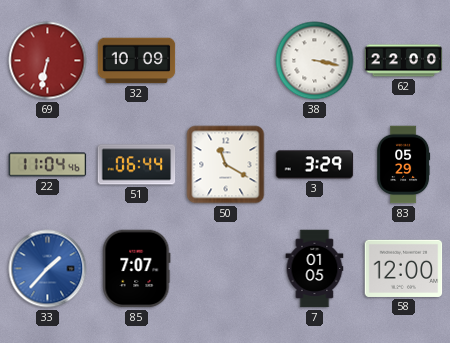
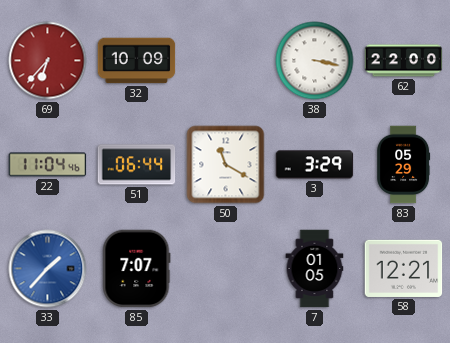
69: 6:32 -> 6:37 (48, 61)
58: 12:00 -> 12:21 (404, 268)
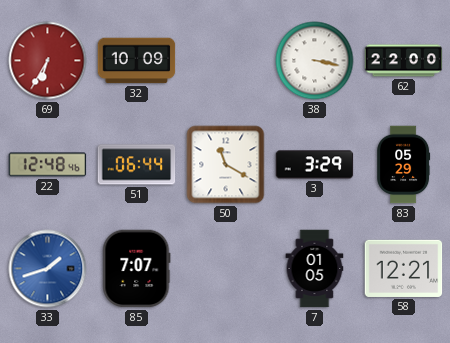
69: 6:37 -> 6:35 (48, 61)
22: 11:04 -> 12:48 (48, 165)
33: 1:37 -> 1:42 (48, 269)
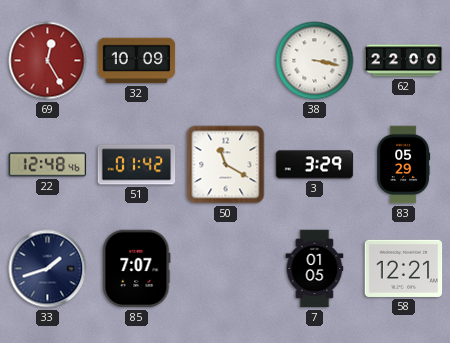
69: 6:35 -> 12:25 (48, 61)
51: 06:44 -> 01:42 (137, 165)
33 dial: blue -> navy (48, 269)
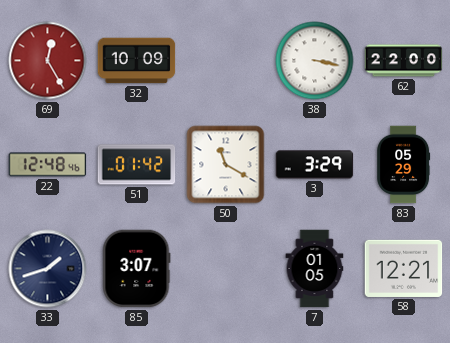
85: 7:07 -> 3:07 (137, 269)
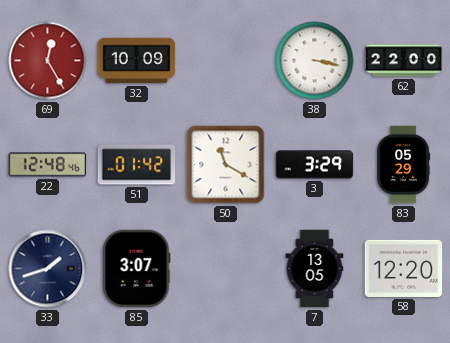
7: 01:05 -> 13:05 (315, 269)
58: 12:21 -> 12:20 (404, 268)
